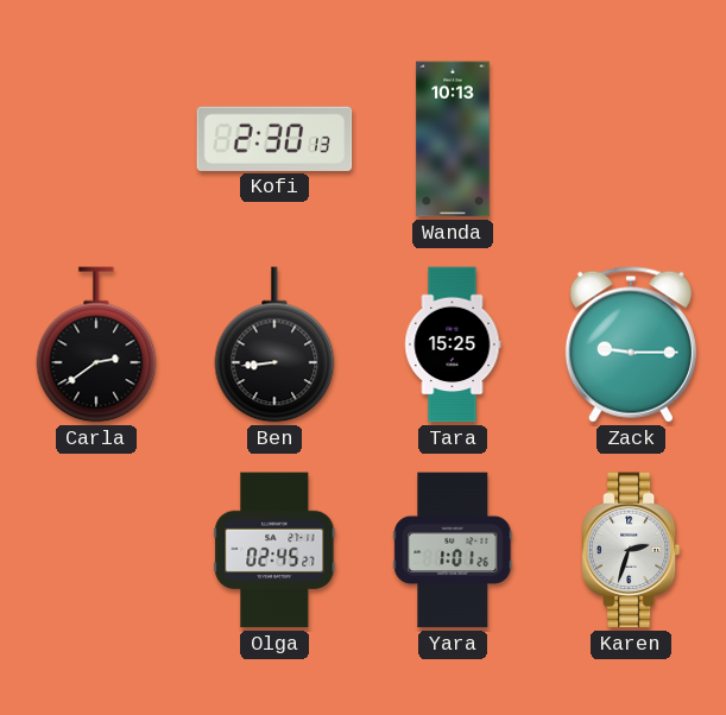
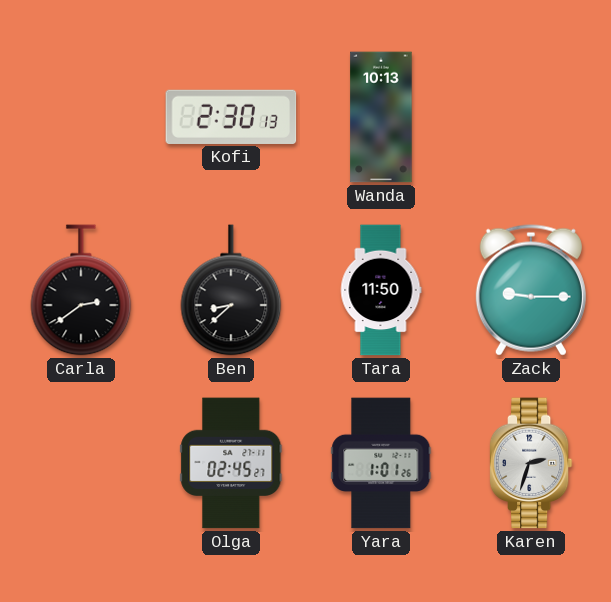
Ben: 8:44 -> 8:38 (231, 290)
Tara: 15:25 -> 11:50 (381, 290)
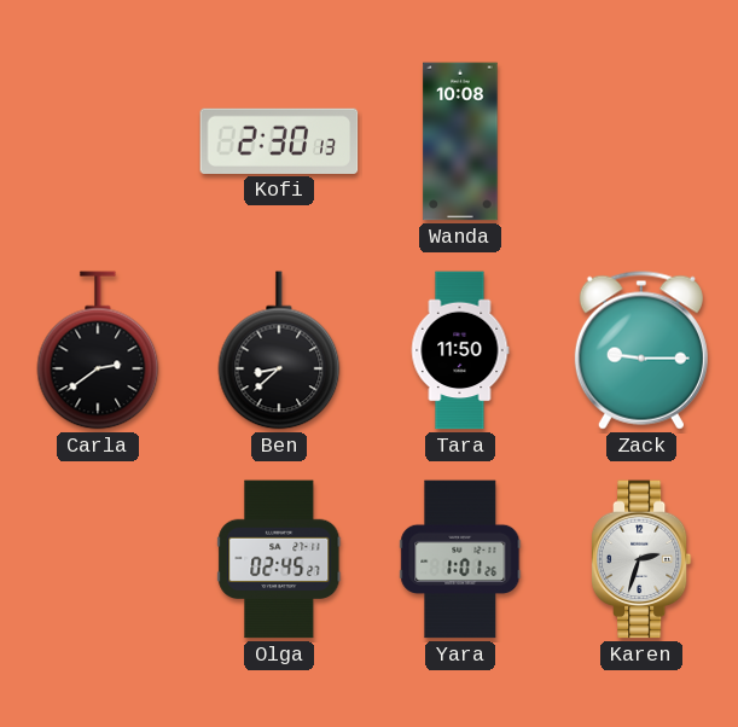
Wanda: 10:13 -> 10:08 (460, 141)
